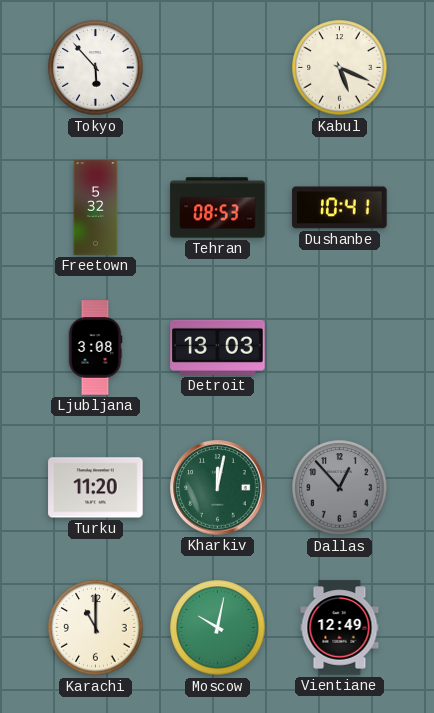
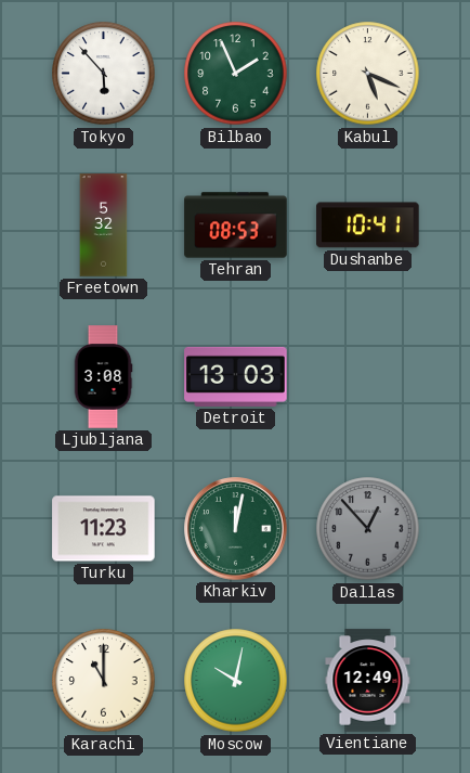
Bilbao: none -> 1:56 (236, 74)
Turku: 11:20 -> 11:23 (104, 529)
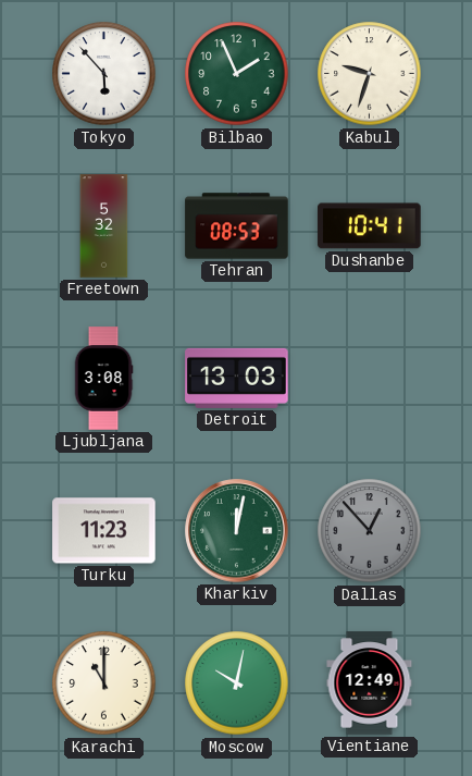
Kabul: 5:19 -> 9:33 (370, 74)
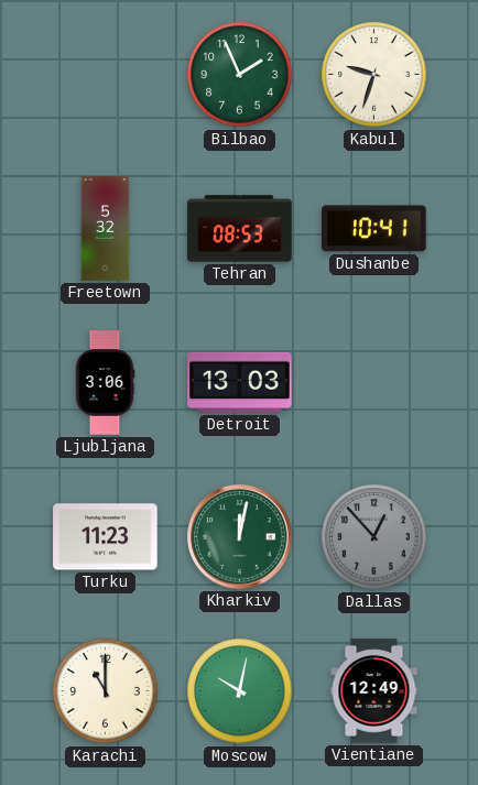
Tokyo: 5:53 -> none (104, 74)
Ljubljana: 3:08 -> 3:06 (105, 383)
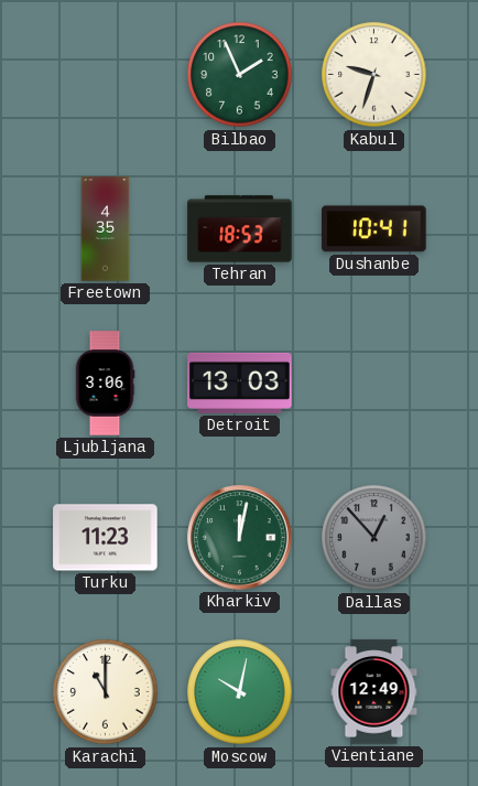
Freetown: 5:32 -> 4:35 (106, 229)
Tehran: 08:53 -> 18:53 (240, 229)
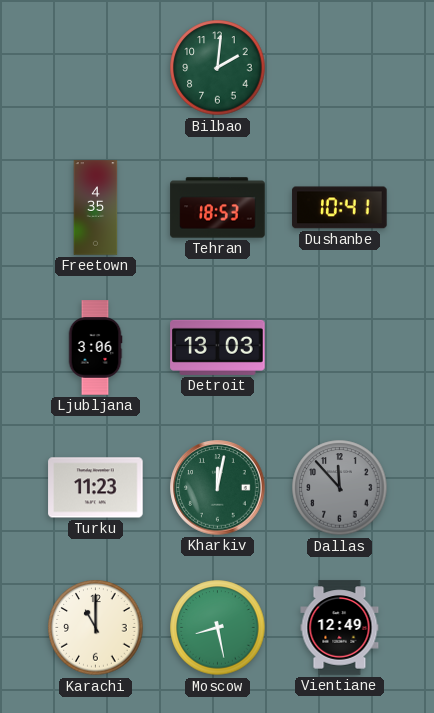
Bilbao: 1:56 -> 2:01 (218, 68)
Kabul: 9:33 -> none (374, 75)
Dallas: 12:53 -> 11:53 (340, 488)
Moscow: 10:02 -> 8:28 (218, 628)
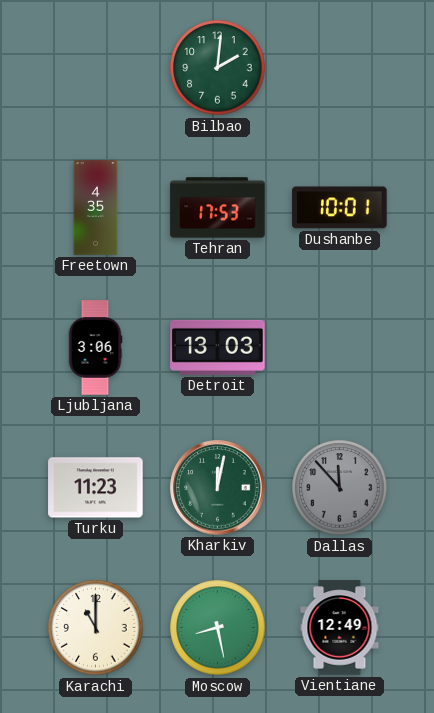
Tehran: 18:53 -> 17:53 (218, 208)
Dushanbe: 10:41 -> 10:01 (340, 208)
